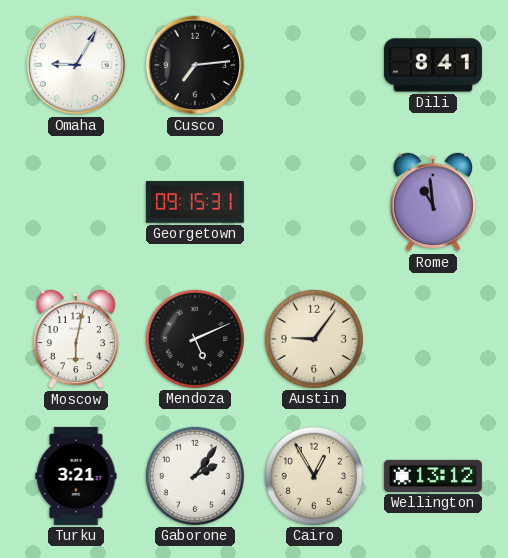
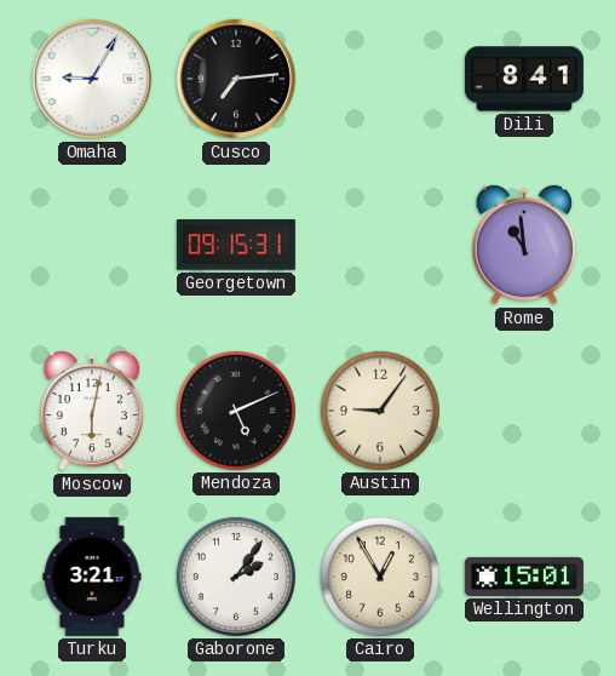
Wellington: 13:12 -> 15:01 (524, 577)
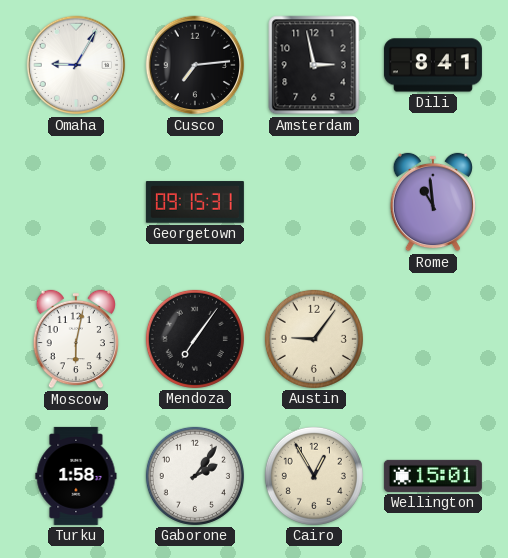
Amsterdam: none -> 2:58 (314, 65)
Mendoza: 5:11 -> 7:06 (195, 339)
Turku: 3:21 -> 1:58 (76, 476)
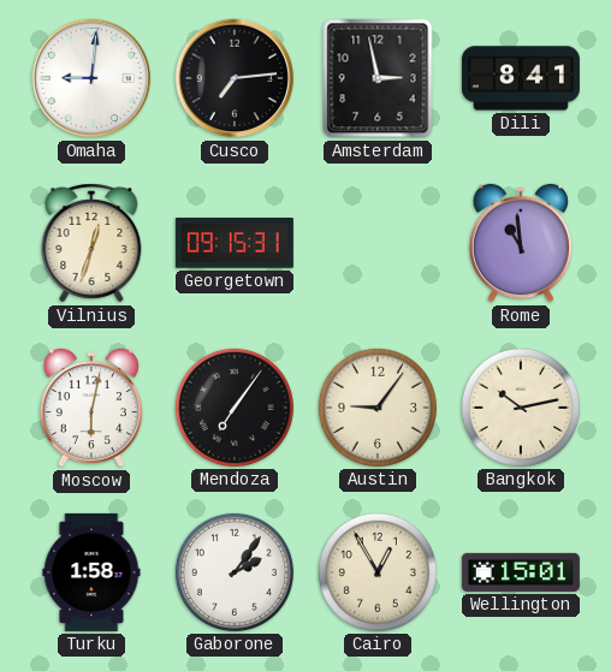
Omaha: 9:05 -> 9:01 (91, 78)
Vilnius: none -> 12:33 (91, 243)
Bangkok: none -> 10:13 (521, 408)
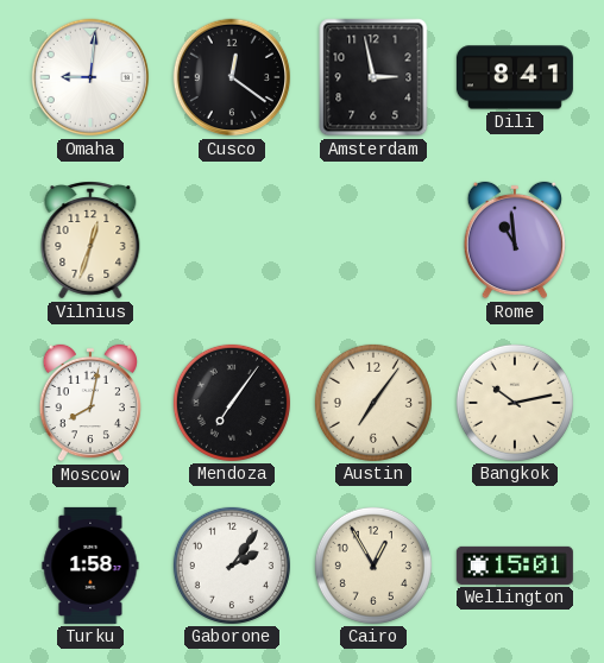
Cusco: 7:14 -> 12:21 (232, 77)
Georgetown: 09:15 -> none (235, 243)
Moscow: 6:02 -> 8:02 (90, 403)
Austin: 9:06 -> 7:06 (373, 403)
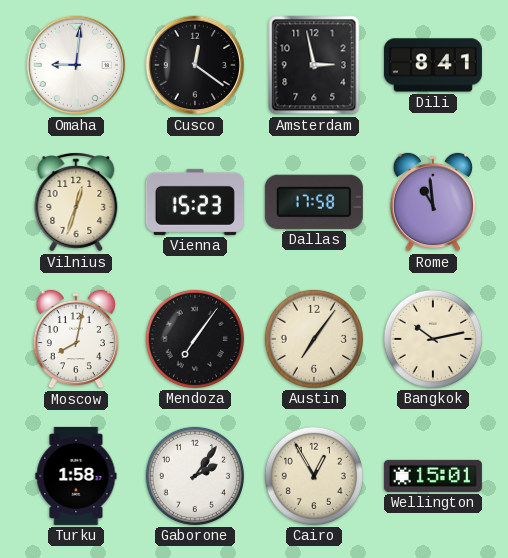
Vienna: none -> 15:23 (195, 202)
Dallas: none -> 17:58 (314, 202)
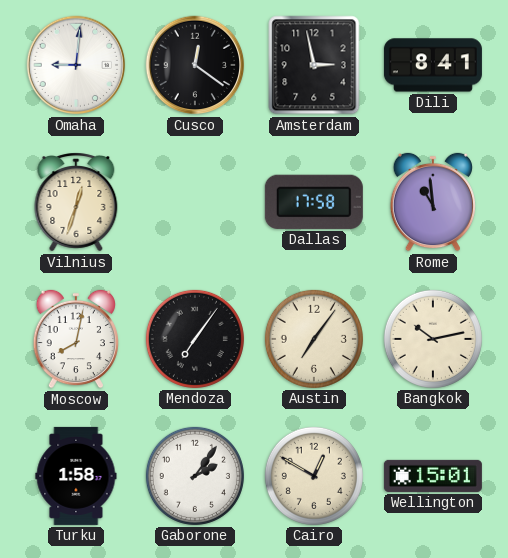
Vienna: 15:23 -> none (195, 202)
Cairo: 12:55 -> 12:50 (314, 476)
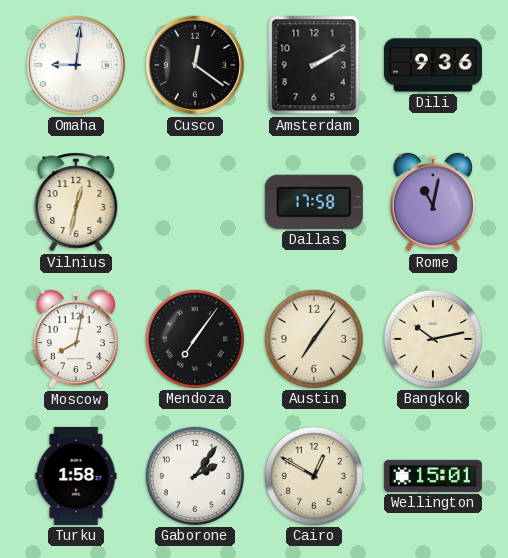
Amsterdam: 2:58 -> 2:10 (314, 65)
Dili: 8:41 -> 9:36 (433, 65)
Vilnius: 12:33 -> 12:32 (76, 202)
Rome: 10:59 -> 11:02 (433, 202)
